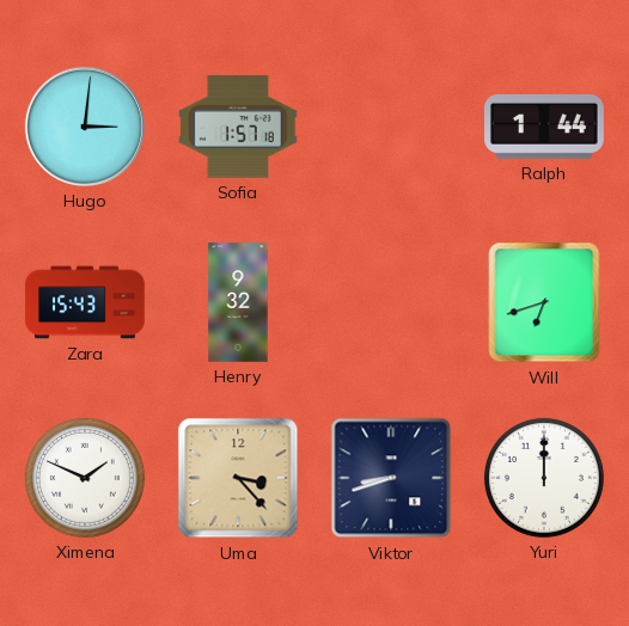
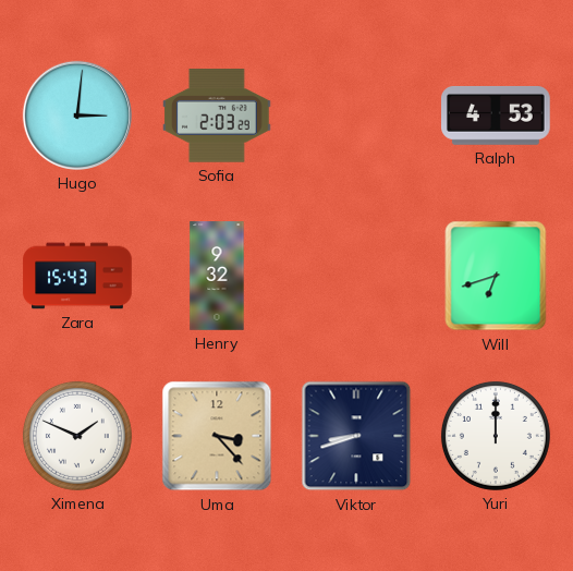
Sofia: 1:57 -> 2:03 (218, 116)
Ralph: 1:44 -> 4:53 (496, 116)
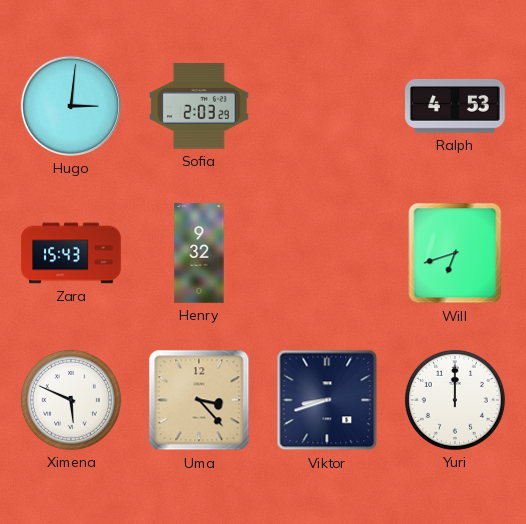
Ximena: 1:49 -> 5:49 (71, 400)
